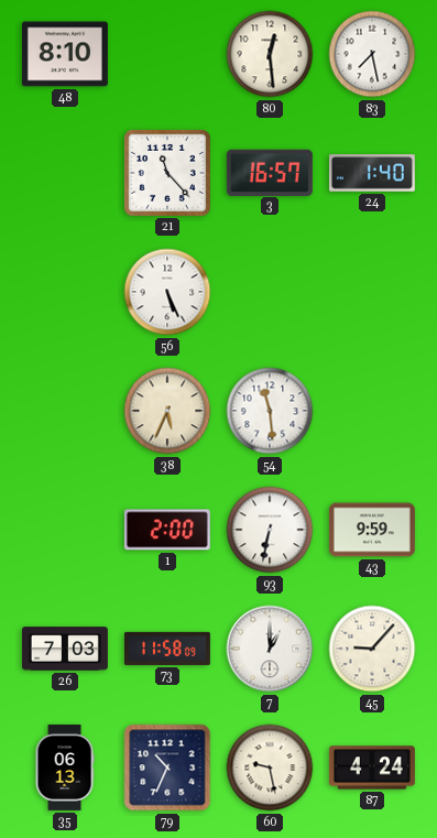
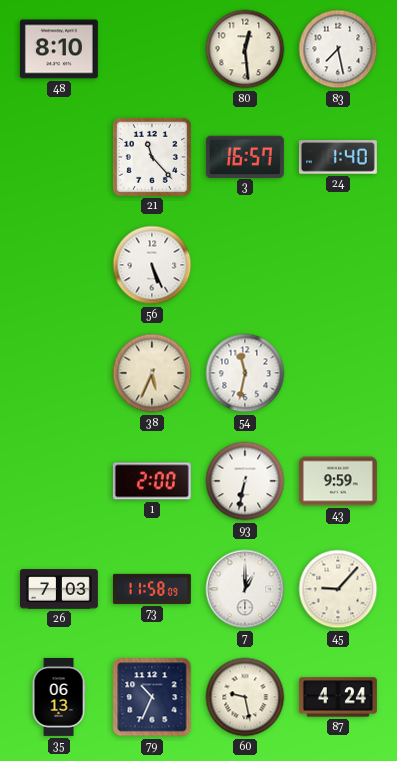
54: 11:29 -> 11:32 (245, 373)
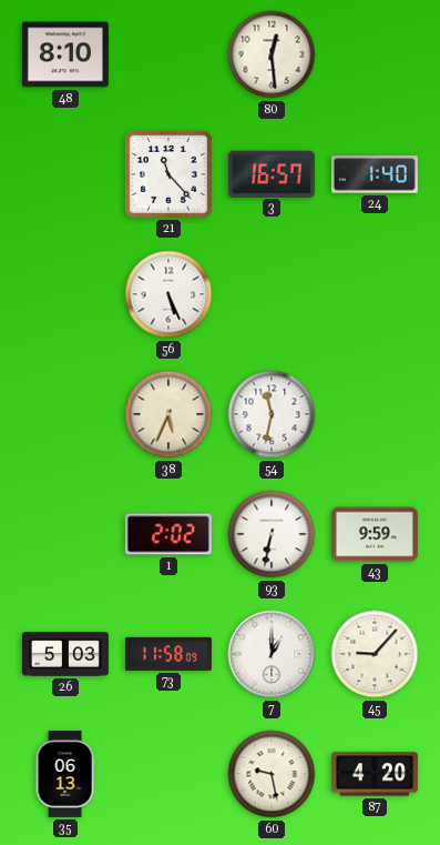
83: 7:28 -> none (338, 49)
1: 2:00 -> 2:02 (168, 534)
26: 7:03 -> 5:03 (65, 654)
79: 10:34 -> none (152, 697)
87: 4:24 -> 4:20 (375, 774)
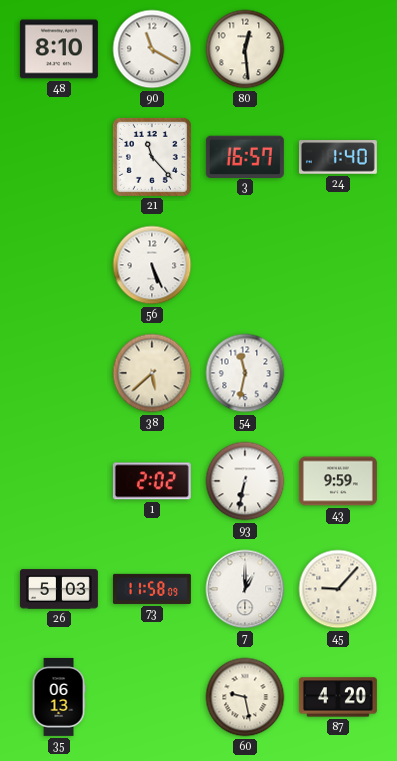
90: none -> 11:20 (152, 49)
38: 5:34 -> 5:38 (152, 373)
